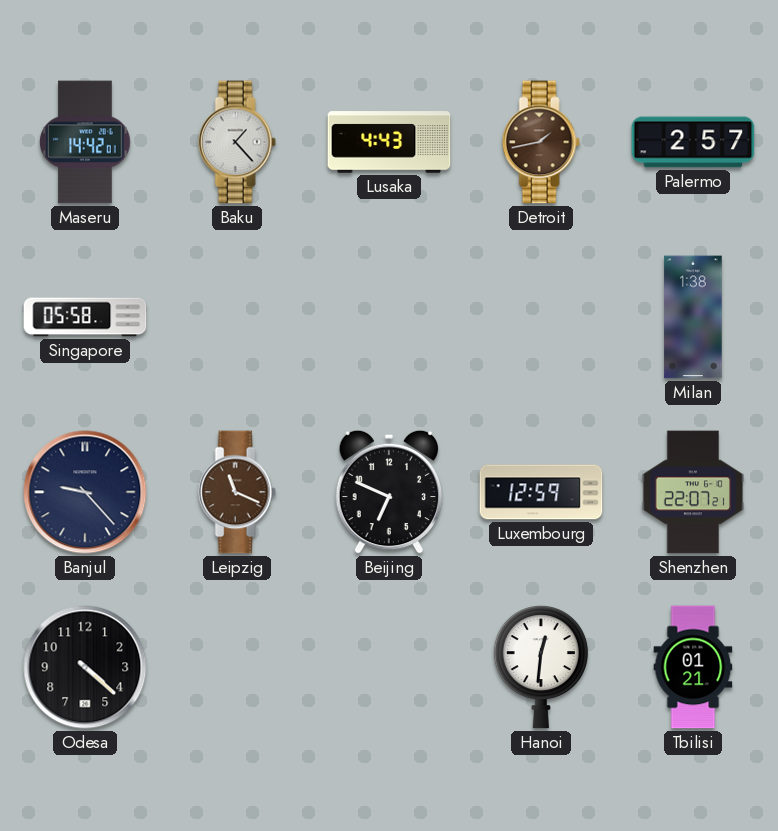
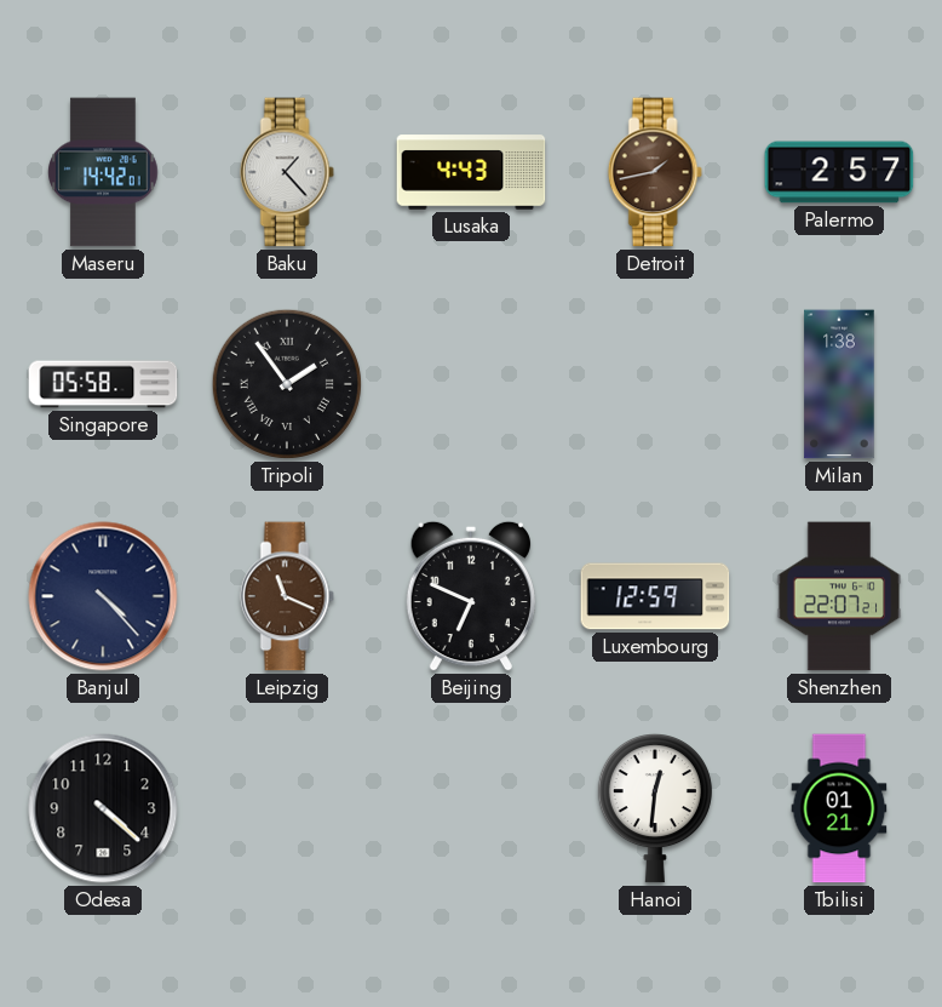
Tripoli: none -> 1:54 (287, 384)
Banjul: 9:23 -> 4:23 (103, 596)
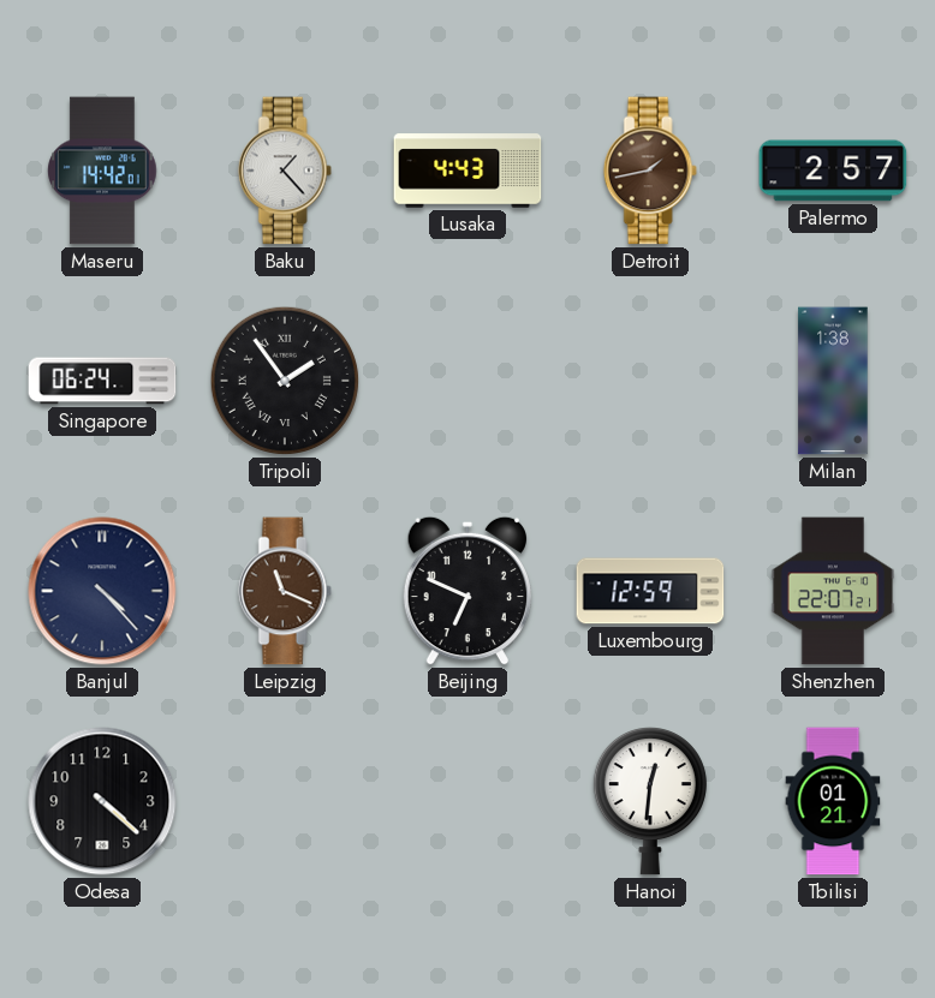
Singapore: 05:58 -> 06:24 (102, 381)
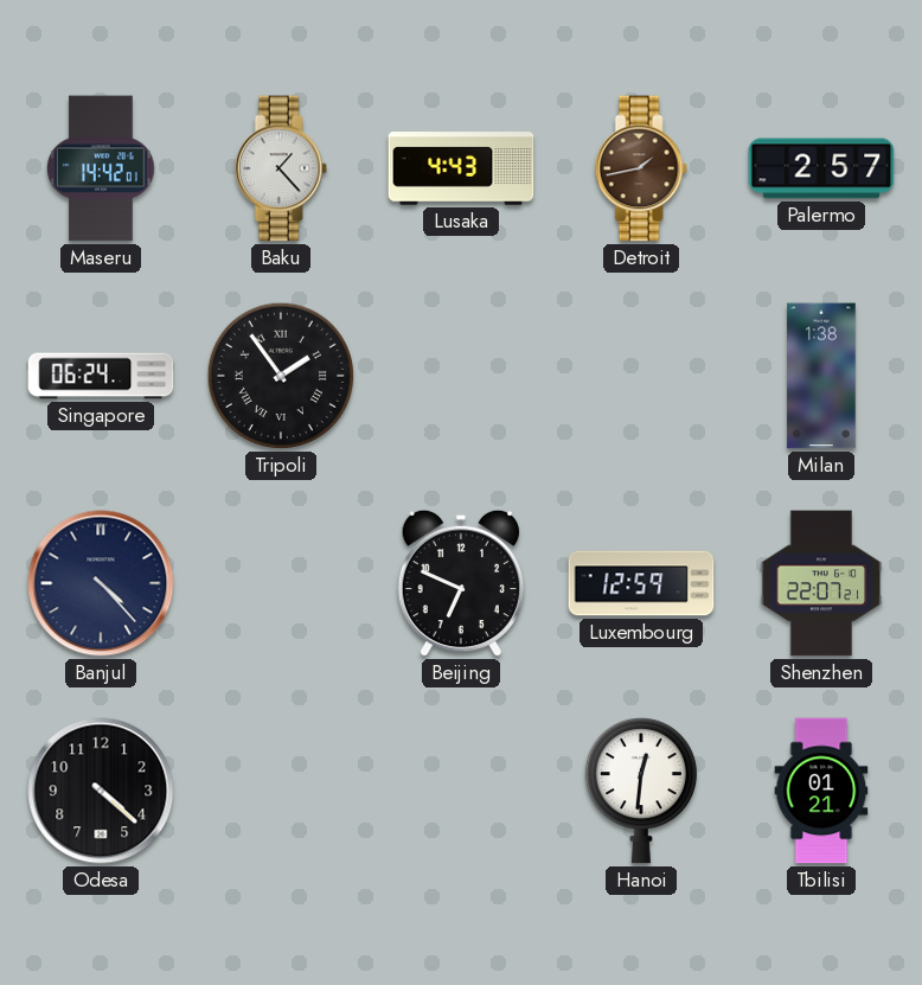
Leipzig: 11:19 -> none (285, 591)
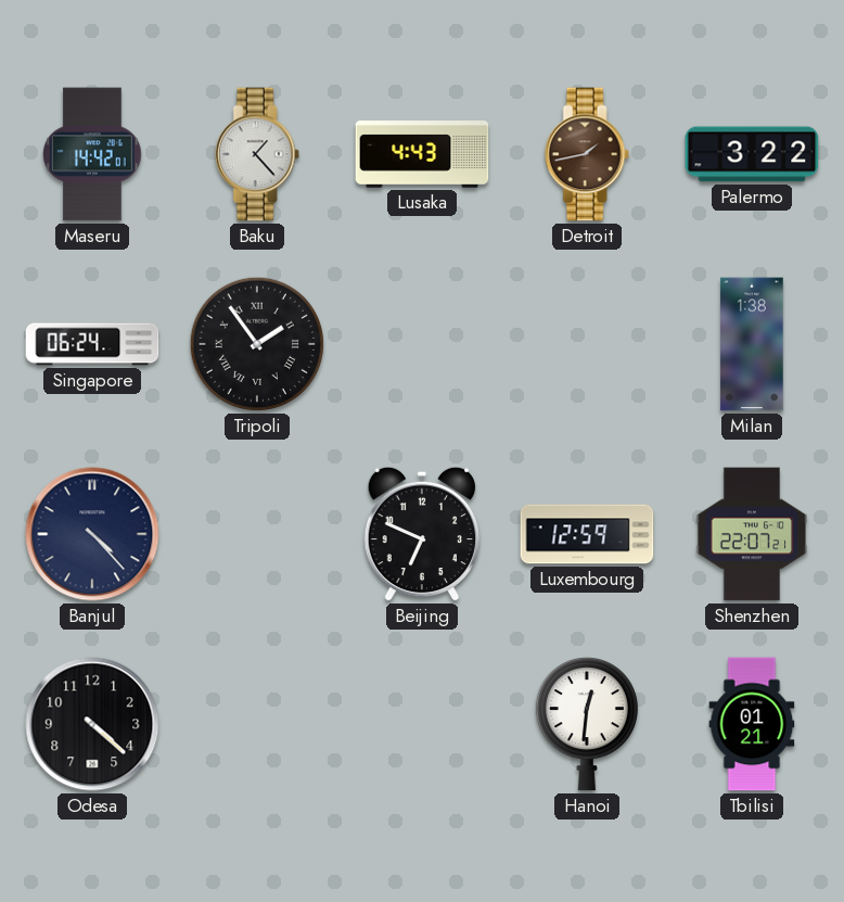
Palermo: 2:57 -> 3:22 (752, 154)
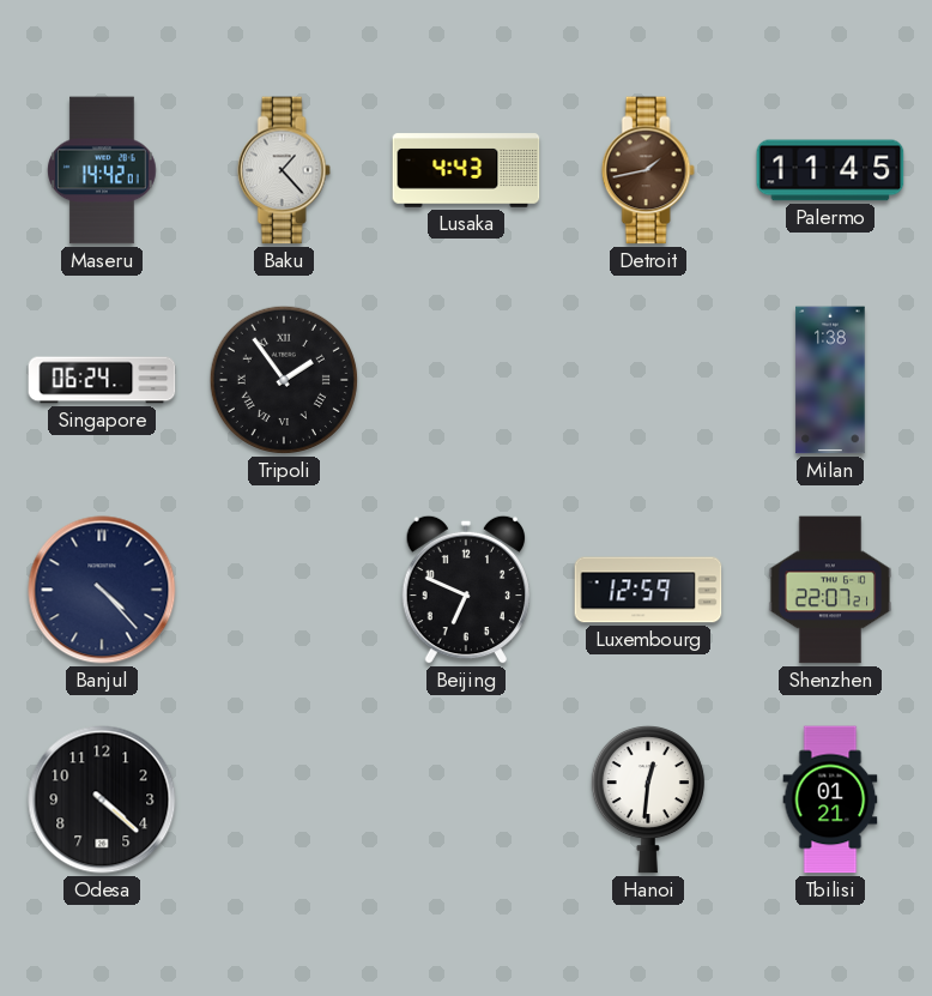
Palermo: 3:22 -> 11:45 (830, 170)
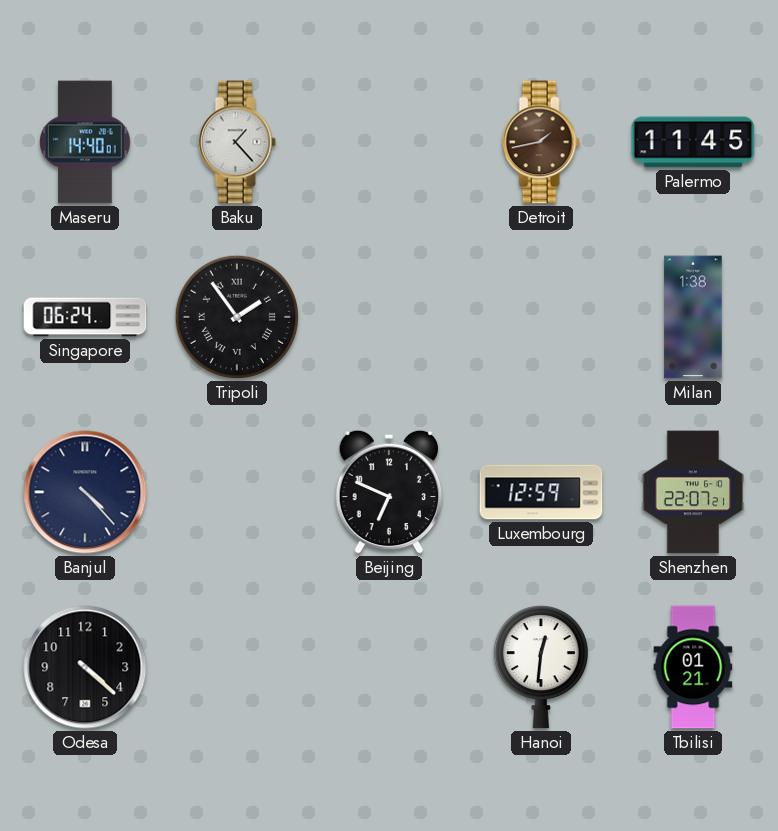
Maseru: 14:42 -> 14:40 (85, 142)
Lusaka: 4:43 -> none (466, 170)
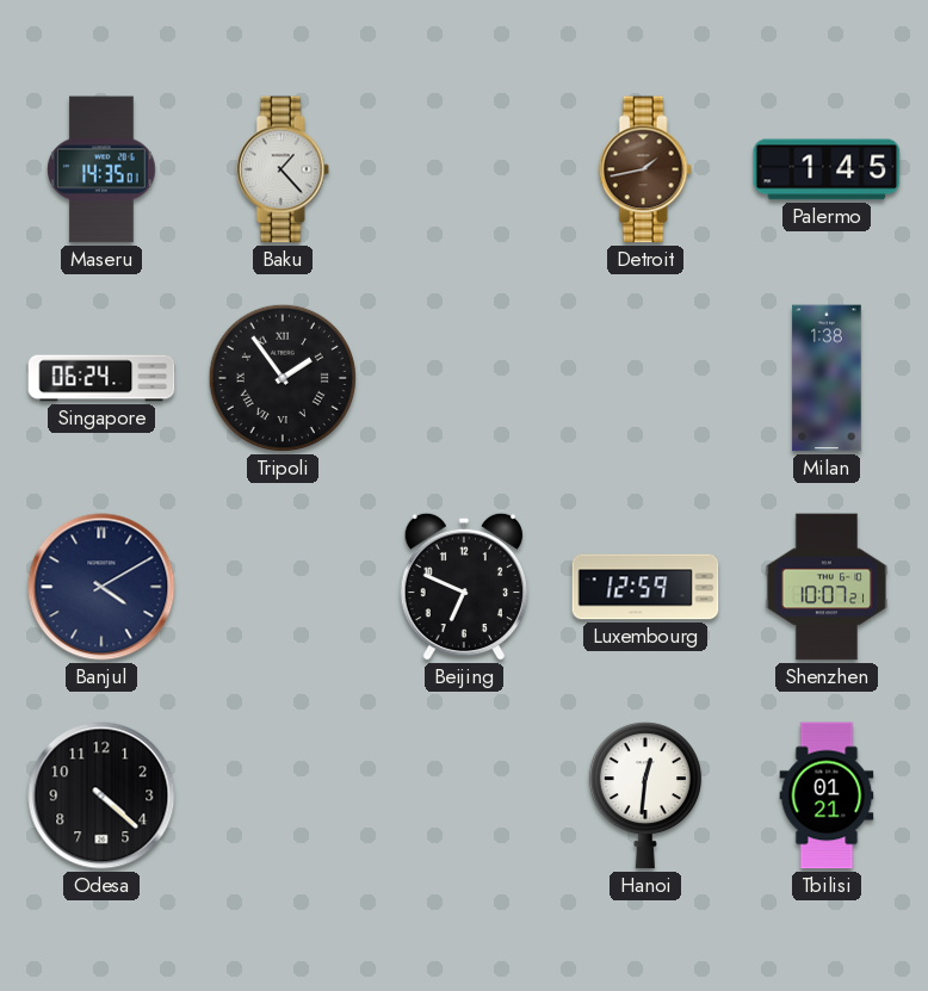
Maseru: 14:40 -> 14:35 (101, 169)
Palermo: 11:45 -> 1:45 (827, 169)
Banjul: 4:23 -> 4:10 (101, 587)
Shenzhen: 22:07 -> 10:07 (827, 587)
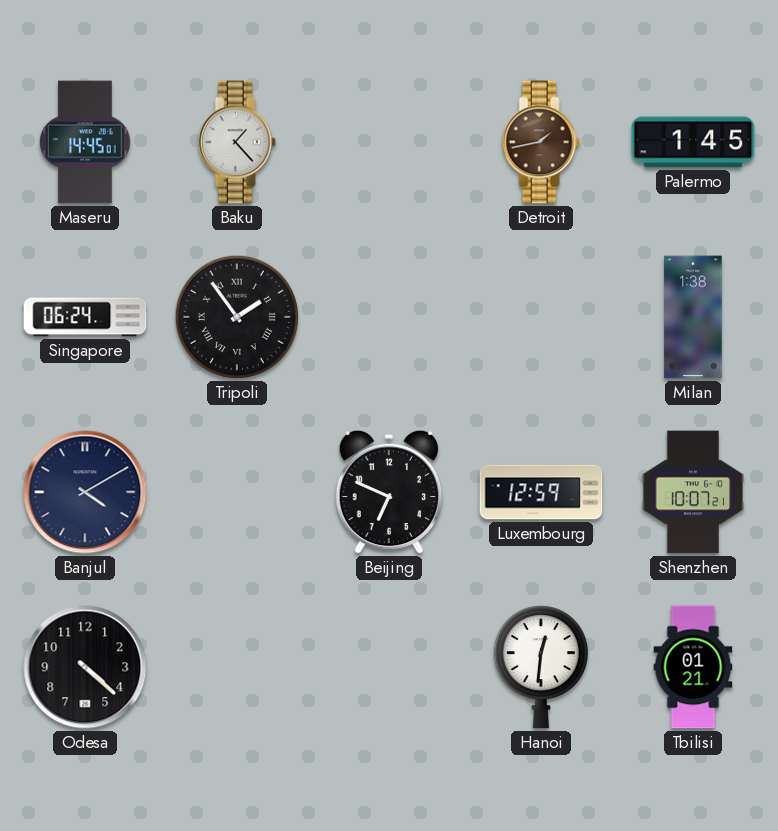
Maseru: 14:35 -> 14:45 (85, 142)
